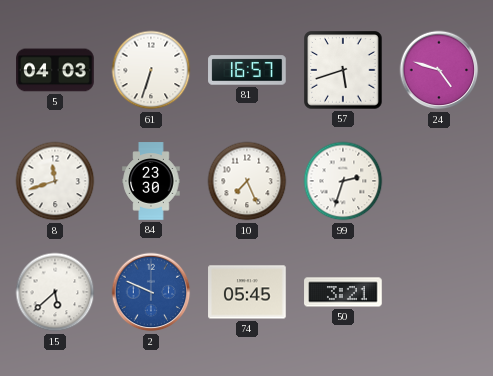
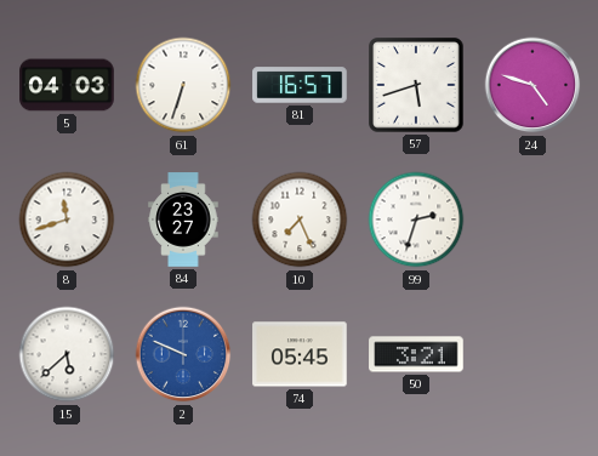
84: 23:30 -> 23:27 (183, 220)
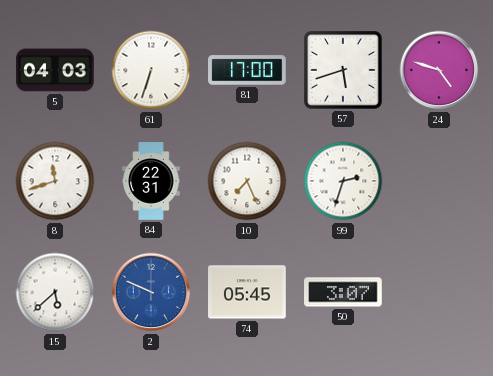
81: 16:57 -> 17:00 (247, 70)
84: 23:27 -> 22:31 (151, 181)
50: 3:21 -> 3:07 (343, 292)
